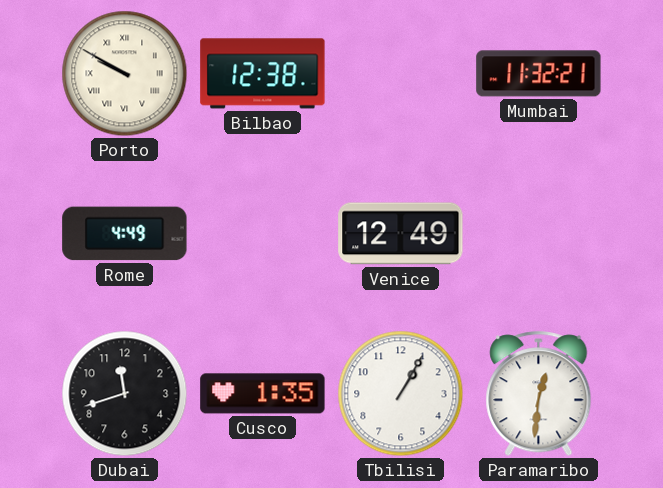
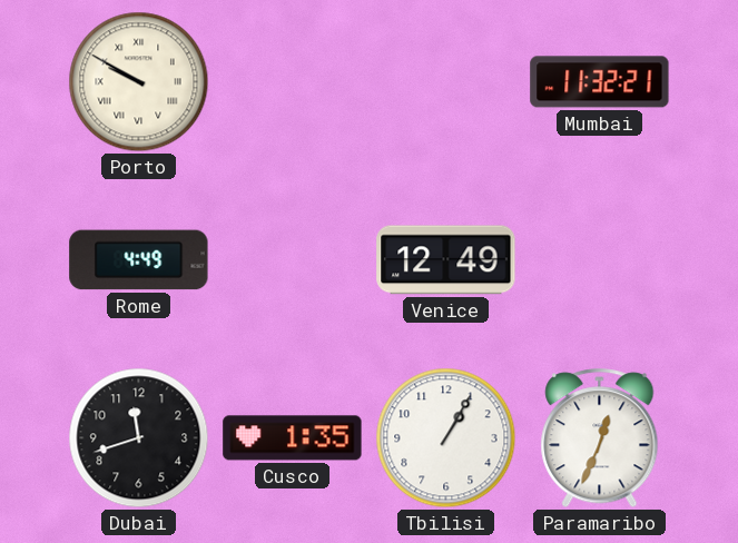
Bilbao: 12:38 -> none (263, 74)
Paramaribo: 12:31 -> 12:34 (600, 438)
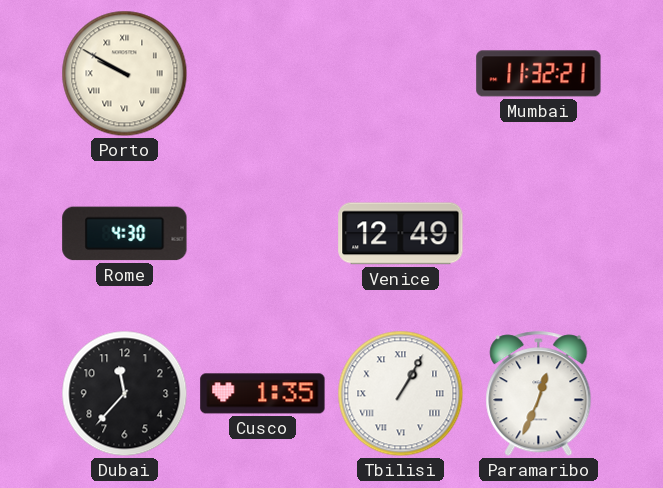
Rome: 4:49 -> 4:30 (125, 234)
Dubai: 11:42 -> 11:37 (125, 394)
Tbilisi numerals: Arabic -> Roman (401, 394)
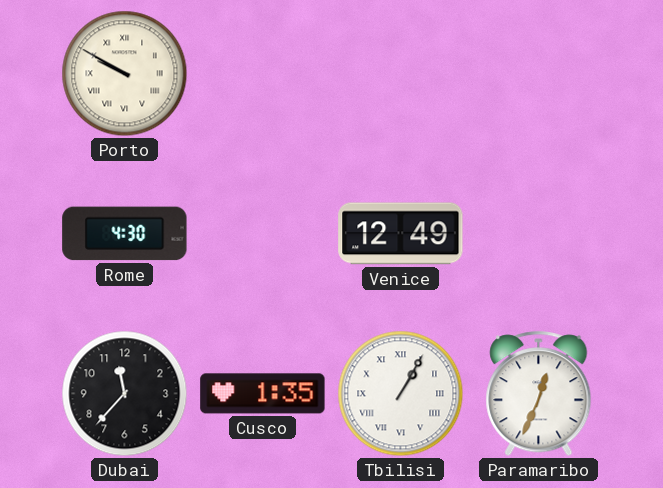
Mumbai: 11:32 -> none (539, 74)
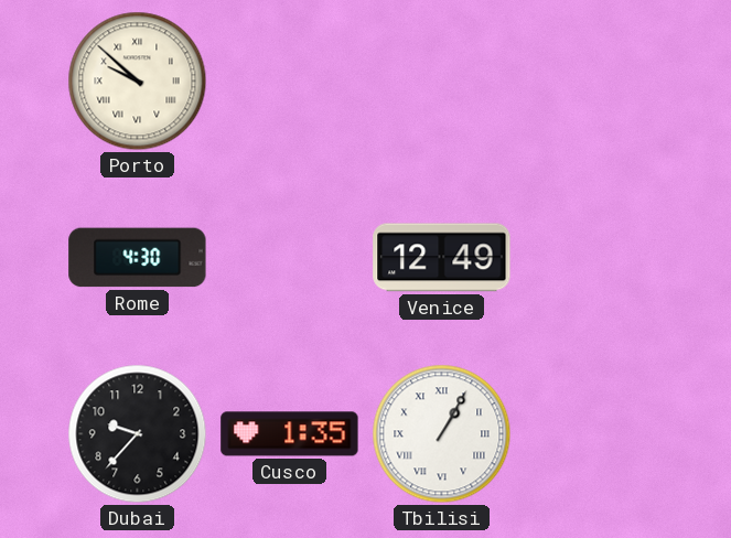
Porto: 9:50 -> 9:52 (138, 82)
Dubai: 11:37 -> 9:37 (138, 434)
Paramaribo: 12:34 -> none (539, 394)
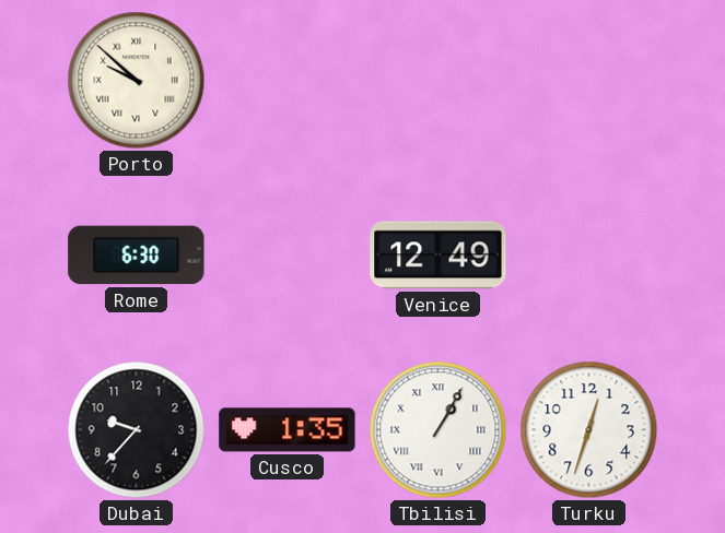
Rome: 4:30 -> 6:30 (137, 256)
Turku: none -> 12:33 (589, 430)
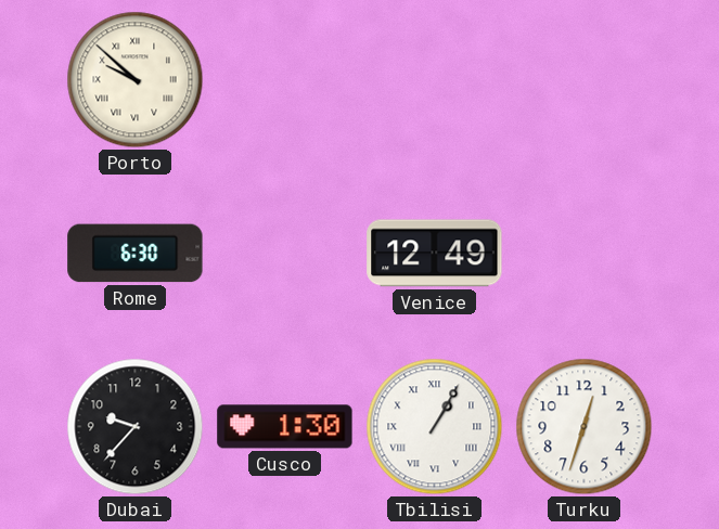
Cusco: 1:35 -> 1:30 (285, 427)
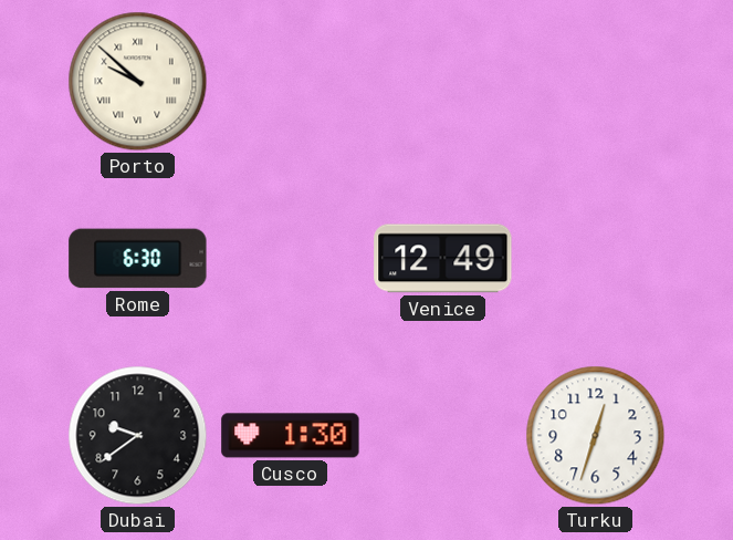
Dubai: 9:37 -> 9:39 (138, 436)
Tbilisi: 1:05 -> none (435, 427)
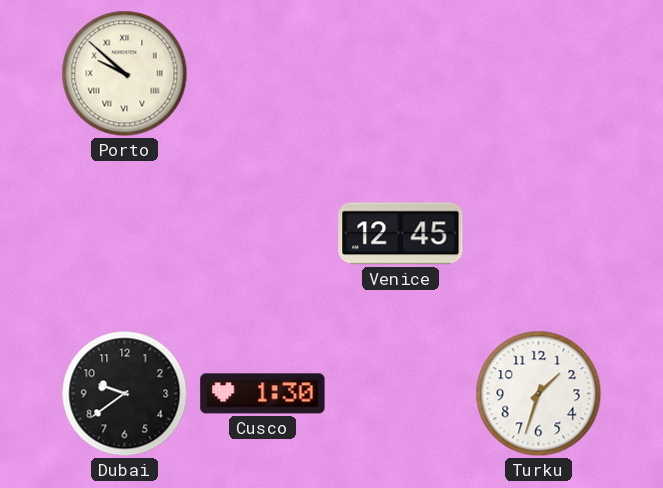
Rome: 6:30 -> none (138, 259)
Venice: 12:49 -> 12:45 (401, 234)
Turku: 12:33 -> 1:33 (539, 394)
